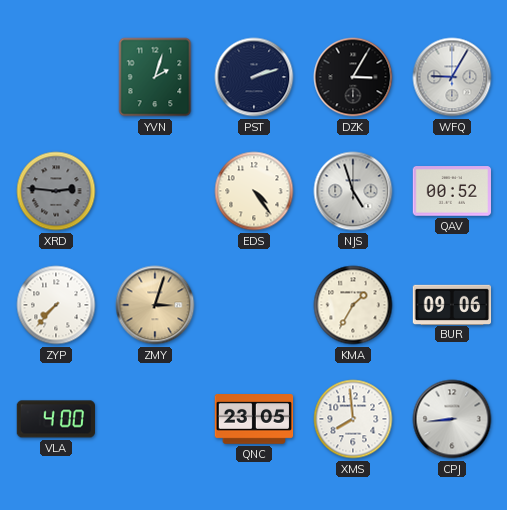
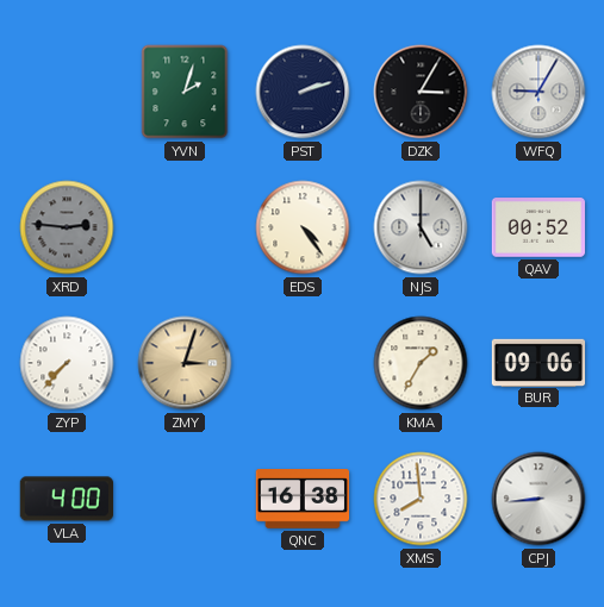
NJS: 4:57 -> 5:00 (421, 227)
QNC: 23:05 -> 16:38 (303, 500)
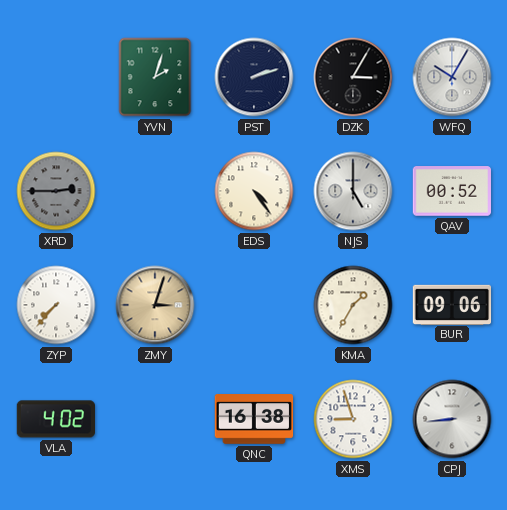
WFQ: 9:05 -> 10:05 (452, 77)
XRD: 2:46 -> 2:45 (56, 191)
VLA: 4:00 -> 4:02 (55, 419)
XMS: 7:59 -> 8:57 (353, 419)
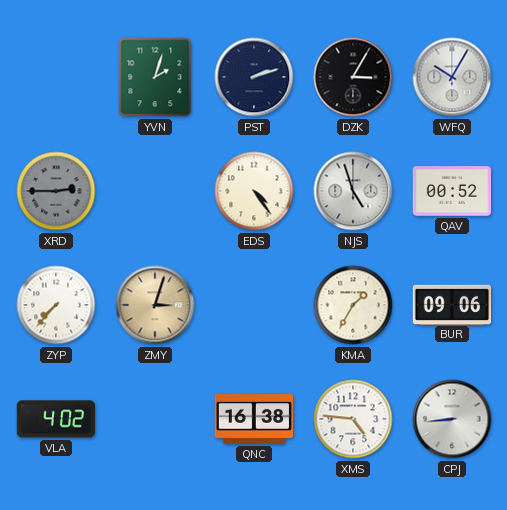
NJS: 5:00 -> 4:57 (353, 191)
XMS: 8:57 -> 4:46 (353, 419)
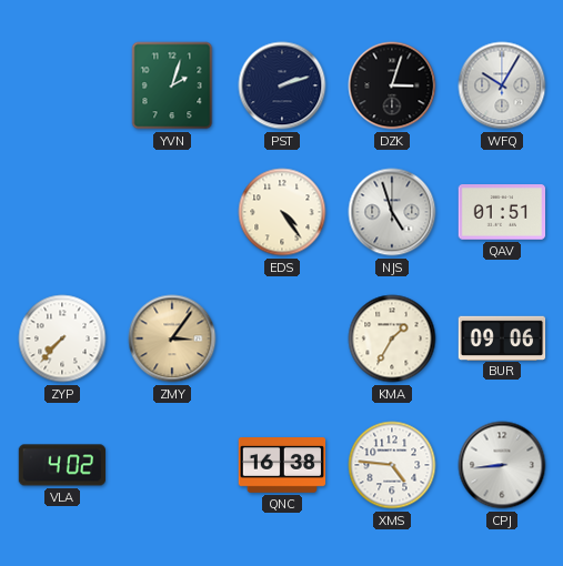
DZK: 3:05 -> 3:03 (392, 85)
XRD: 2:45 -> none (56, 191)
QAV: 00:52 -> 01:51 (502, 212)
ZMY: 3:03 -> 3:06 (172, 338)
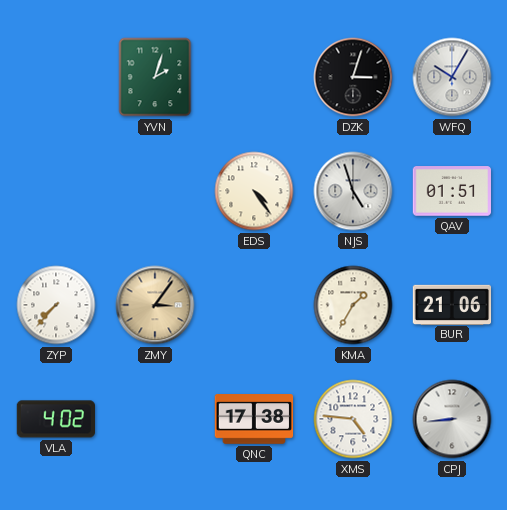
PST: 2:12 -> none (282, 85)
BUR: 09:06 -> 21:06 (452, 304)
QNC: 16:38 -> 17:38 (254, 420)
